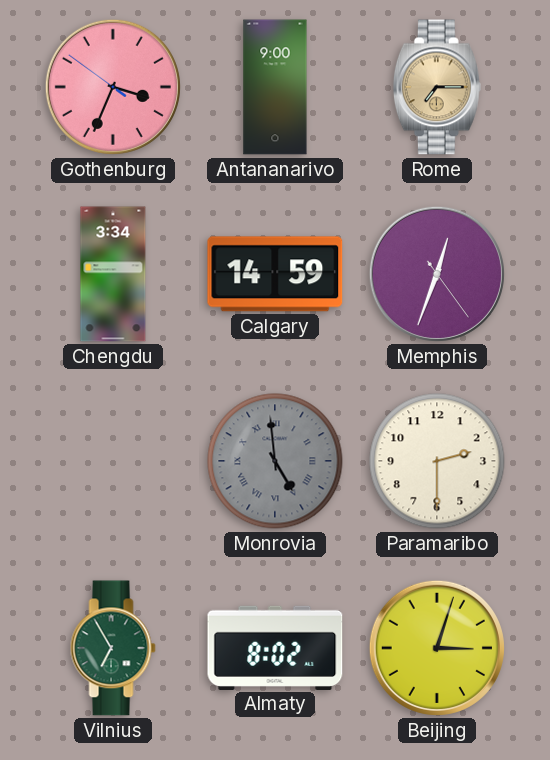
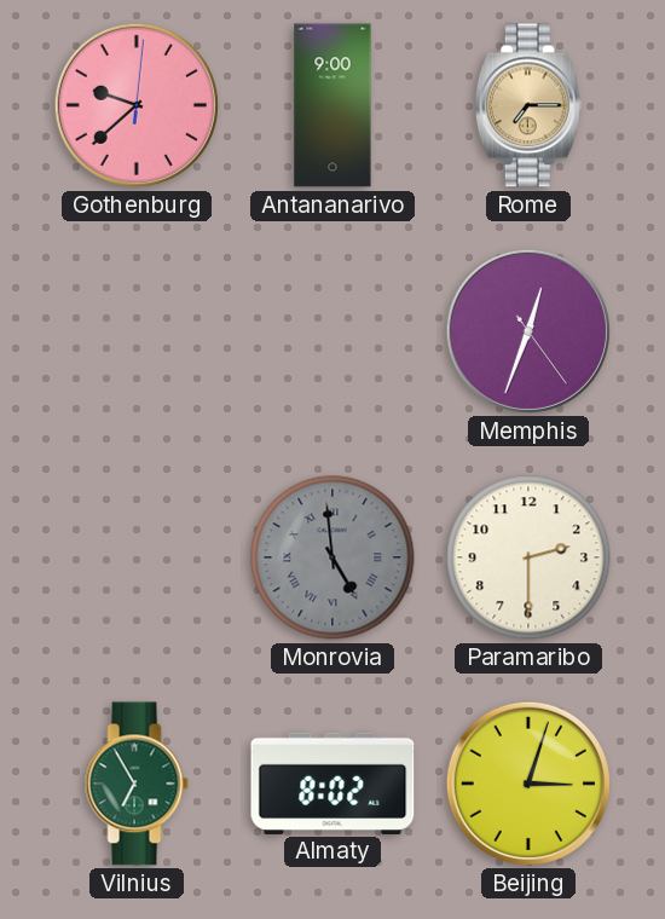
Gothenburg: 3:33 -> 9:38 (137, 105)
Chengdu: 3:34 -> none (113, 274)
Calgary: 14:59 -> none (275, 274)
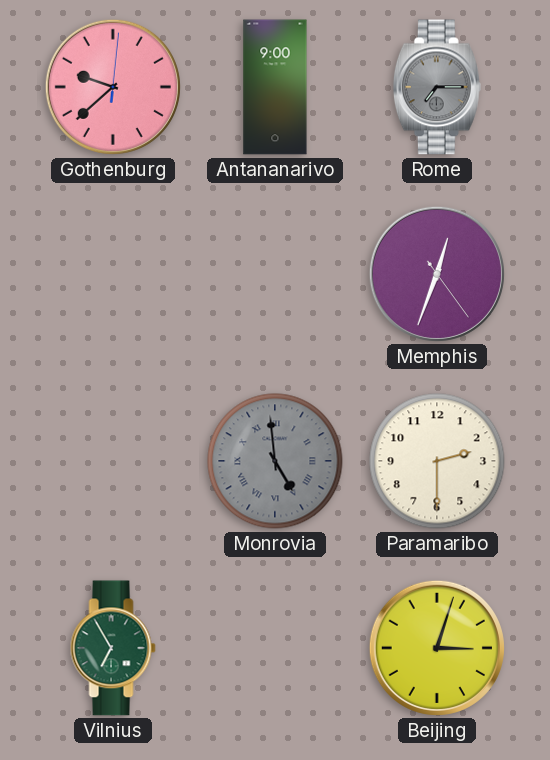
Rome dial: champagne -> grey (437, 87)
Almaty: 8:02 -> none (332, 782)
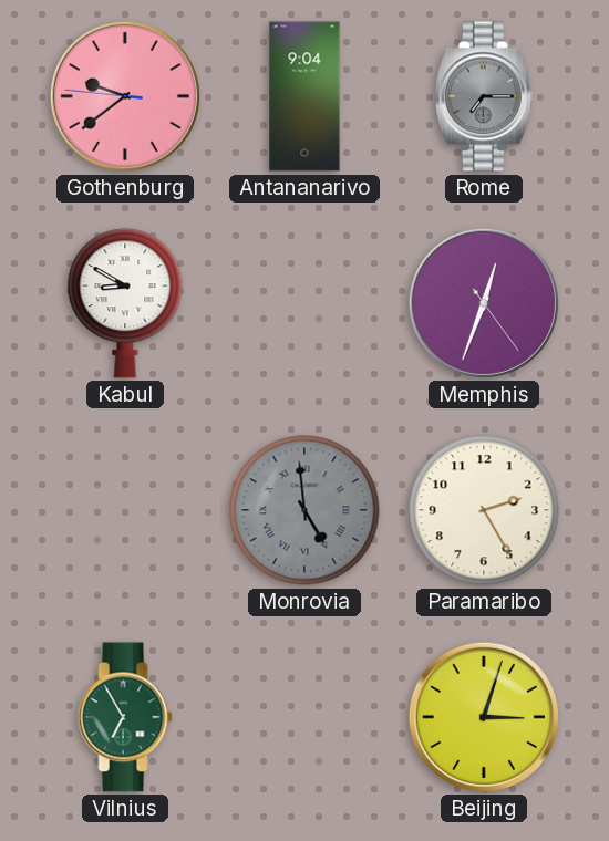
Gothenburg: 9:38:01 -> 9:38:46 (125, 96)
Antananarivo: 9:00 -> 9:04 (304, 96)
Kabul: none -> 8:50 (125, 303)
Paramaribo: 2:30 -> 2:25 (484, 510)
